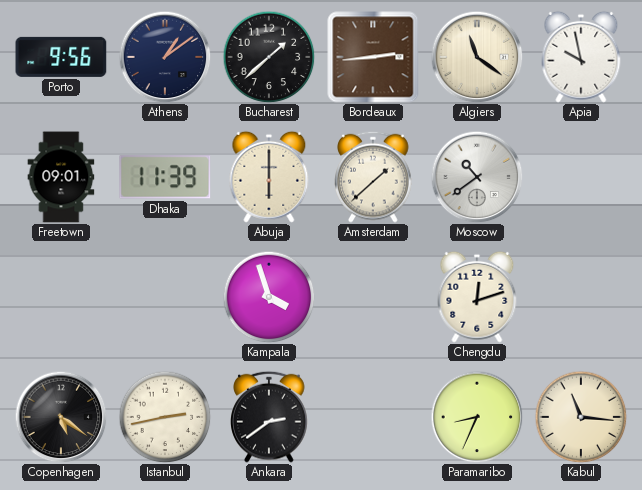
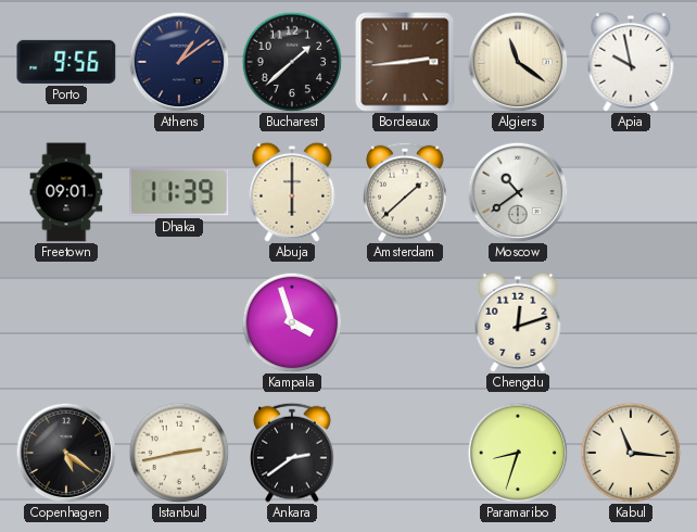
Paramaribo: 8:34 -> 8:33 (518, 453)
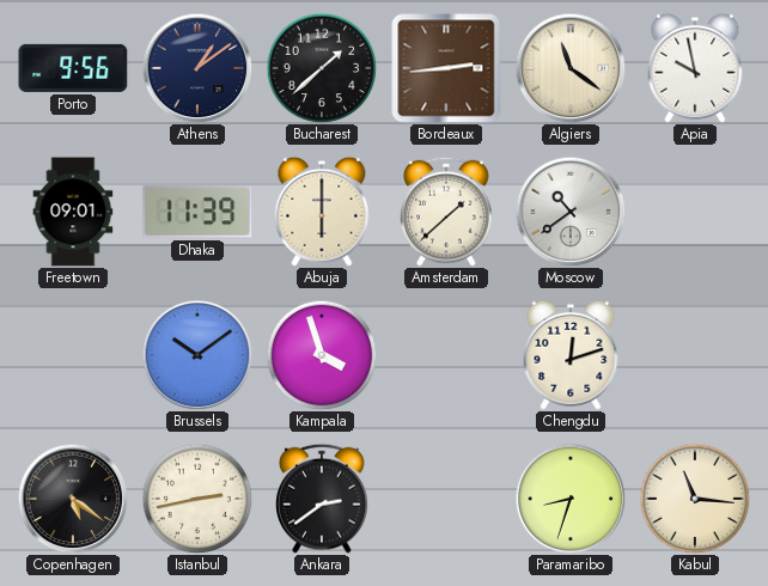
Brussels: none -> 10:09 (197, 355)
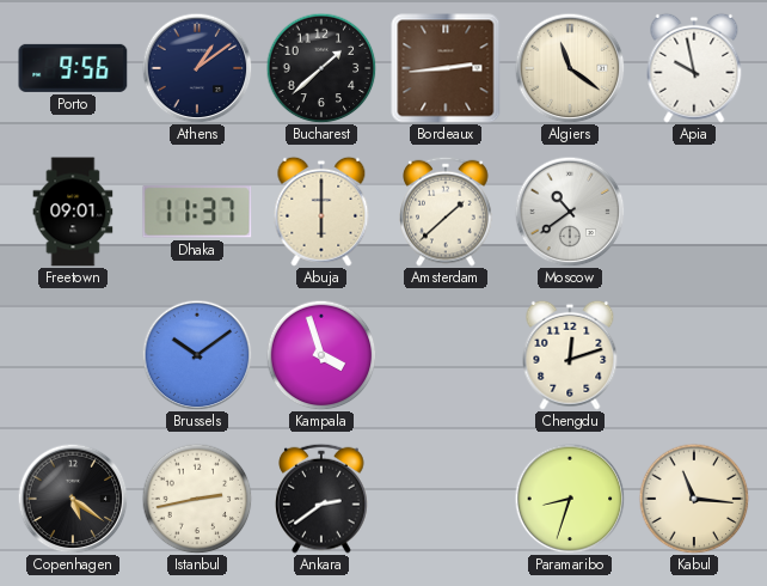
Dhaka: 11:39 -> 11:37 (197, 212)
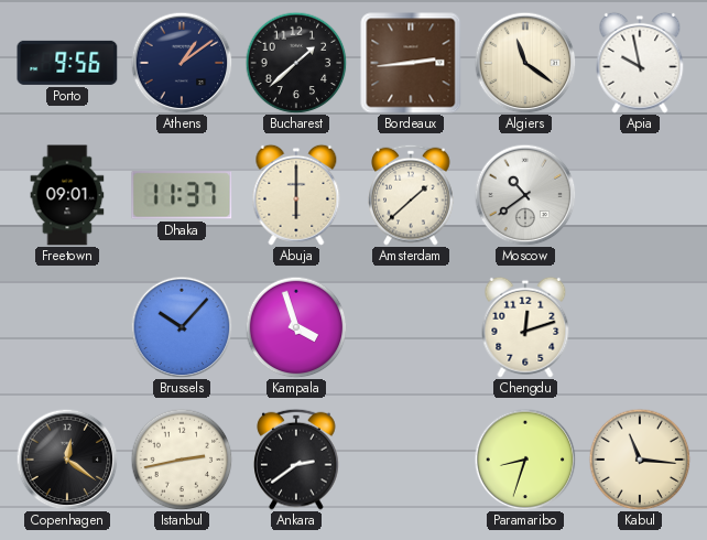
Brussels: 10:09 -> 10:07 (182, 327)
Copenhagen: 5:21 -> 12:21 (67, 460)
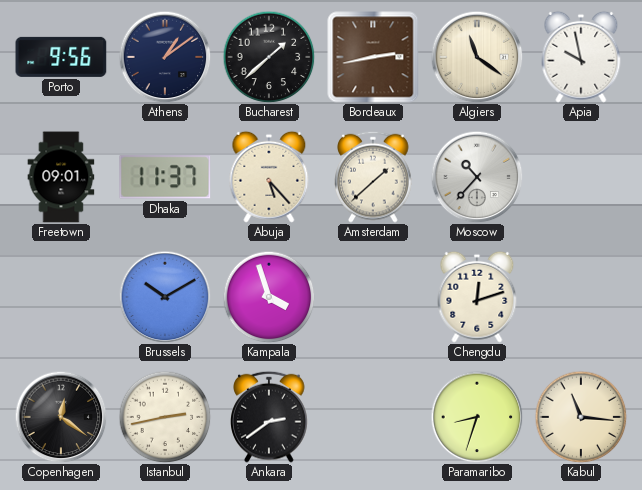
Bordeaux: 2:44 -> 2:43 (373, 57)
Abuja: 6:00 -> 5:23 (269, 177)
Moscow: 10:39 -> 10:37 (477, 177)
Brussels: 10:07 -> 10:10 (165, 297)
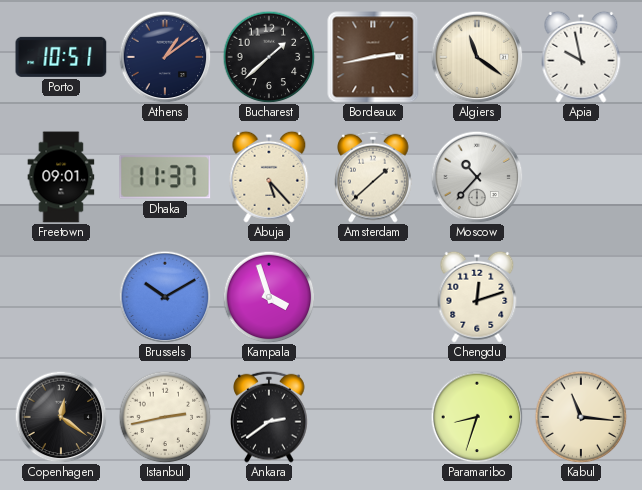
Porto: 9:56 -> 10:51 (61, 57)
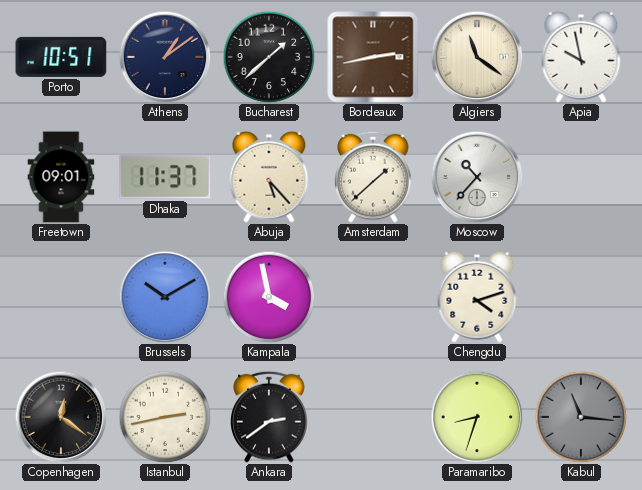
Kampala: 3:57 -> 3:58 (269, 297)
Chengdu: 12:12 -> 4:12 (477, 297)
Kabul dial: cream -> grey (581, 417)
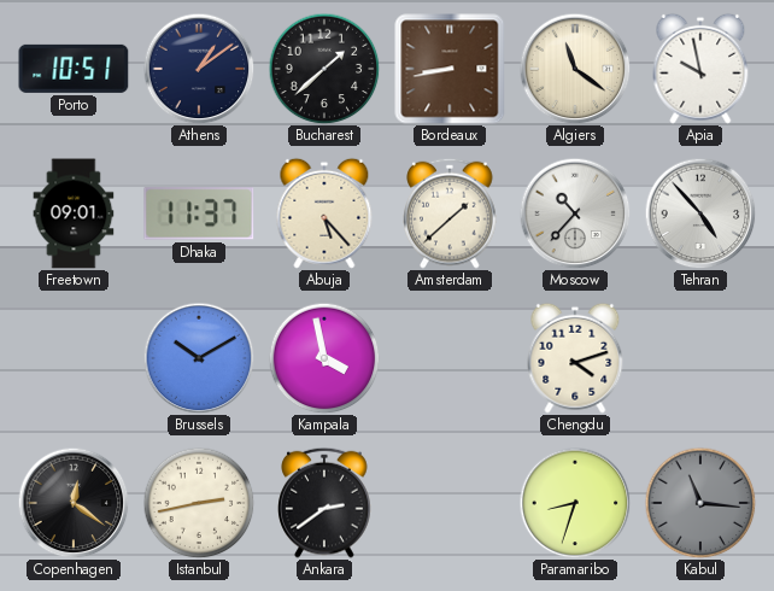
Bordeaux: 2:43 -> 8:43 (450, 69)
Tehran: none -> 4:53 (700, 213)
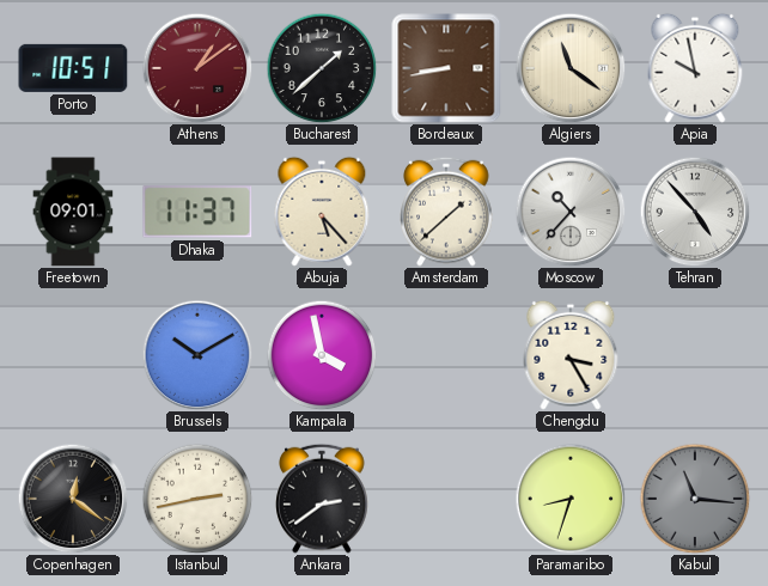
Athens dial: navy -> burgundy (197, 68)
Chengdu: 4:12 -> 3:25 (571, 355)
